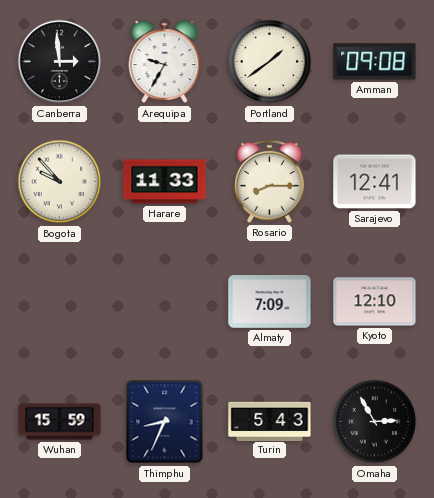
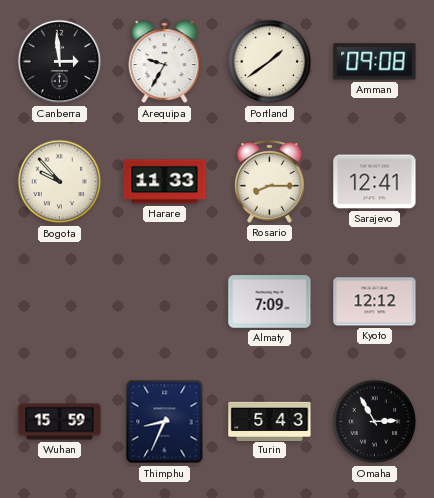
Kyoto: 12:10 -> 12:12 (375, 302)
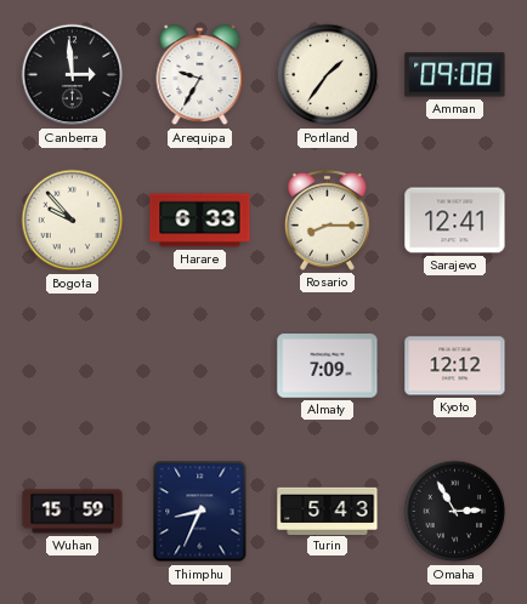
Portland: 1:39 -> 1:36 (328, 75)
Harare: 11:33 -> 6:33 (200, 221)
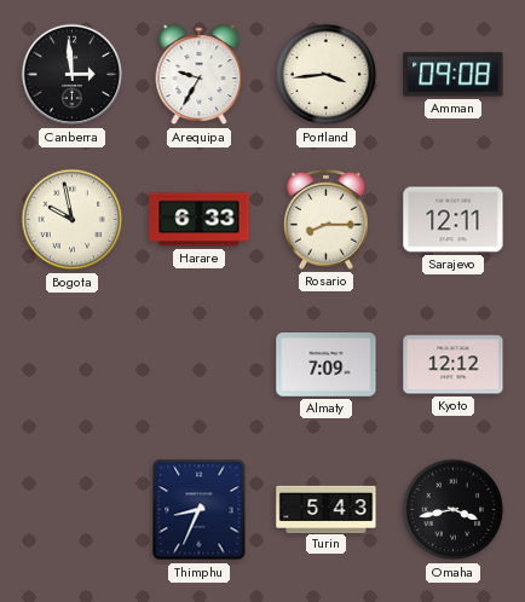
Portland: 1:36 -> 3:44 (327, 75)
Bogota: 9:53 -> 9:58 (73, 220)
Sarajevo: 12:41 -> 12:11 (454, 220)
Wuhan: 15:59 -> none (73, 512)
Omaha: 2:55 -> 3:43 (454, 510)
